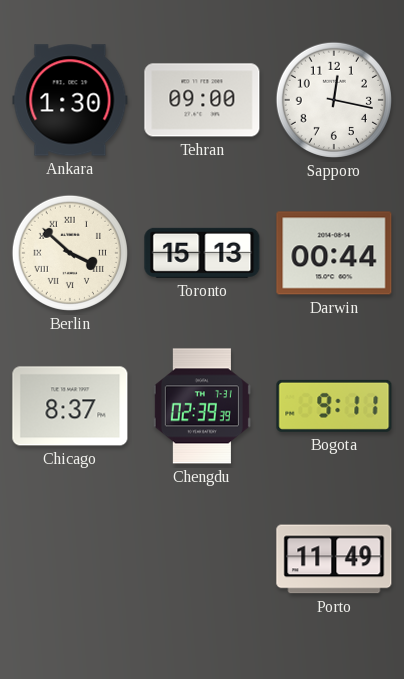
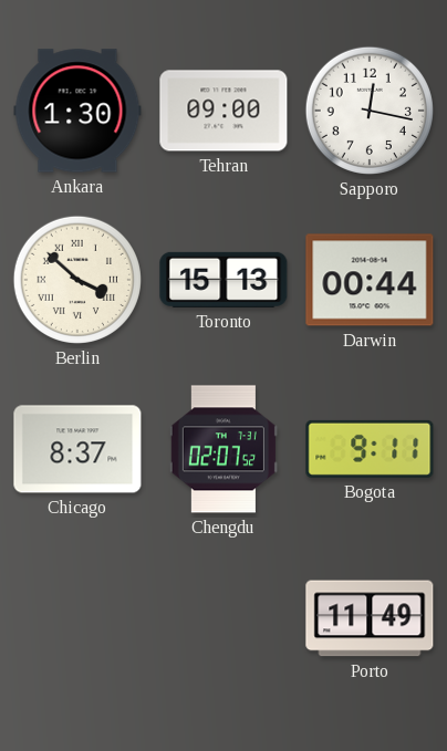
Chengdu: 02:39 -> 02:07 (224, 449)
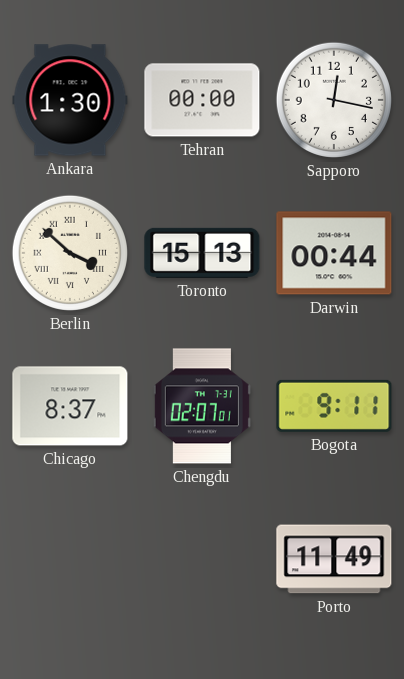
Tehran: 09:00 -> 00:00 (202, 100)
Chengdu: 02:07:52 -> 02:07:01 (202, 406)
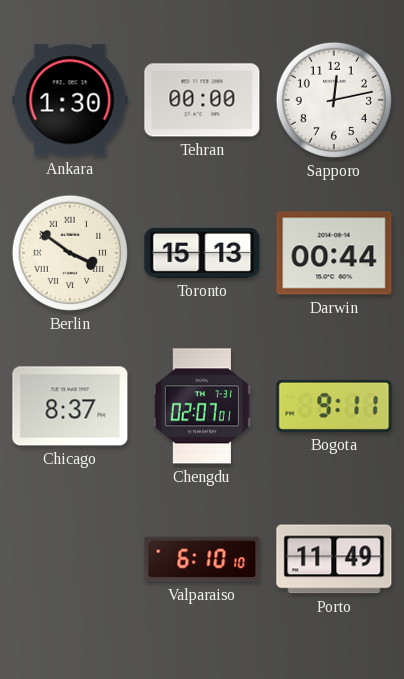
Sapporo: 12:17 -> 12:13 (334, 100)
Berlin: 3:52 -> 3:51 (70, 253)
Valparaiso: none -> 6:10 (202, 559)
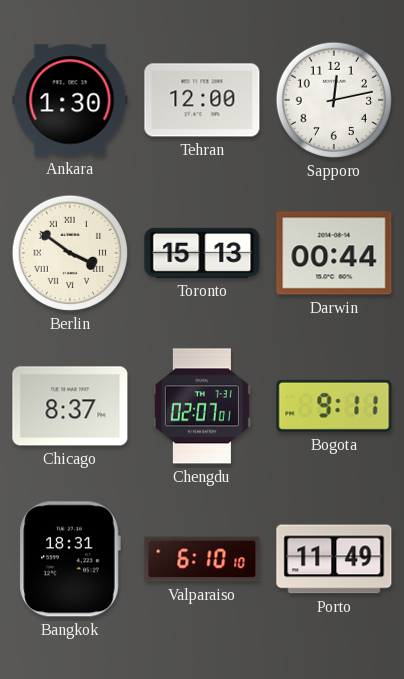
Tehran: 00:00 -> 12:00 (202, 100)
Bangkok: none -> 18:31 (70, 559)
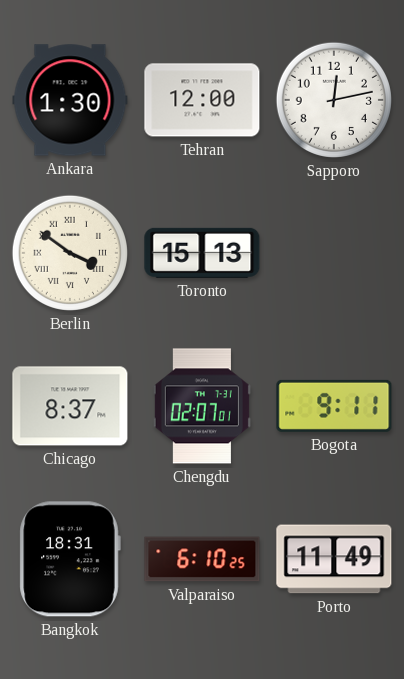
Darwin: 00:44 -> none (334, 253)
Valparaiso: 6:10:10 -> 6:10:25 (202, 559)
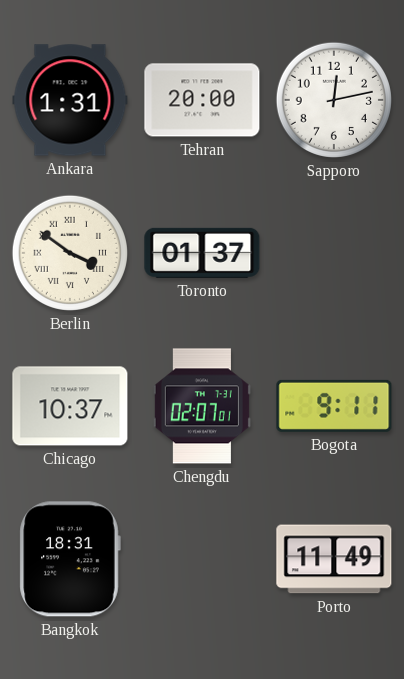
Ankara: 1:30 -> 1:31 (70, 100)
Tehran: 12:00 -> 20:00 (202, 100)
Toronto: 15:13 -> 01:37 (202, 253)
Chicago: 8:37 -> 10:37 (70, 406)
Valparaiso: 6:10 -> none (202, 559)
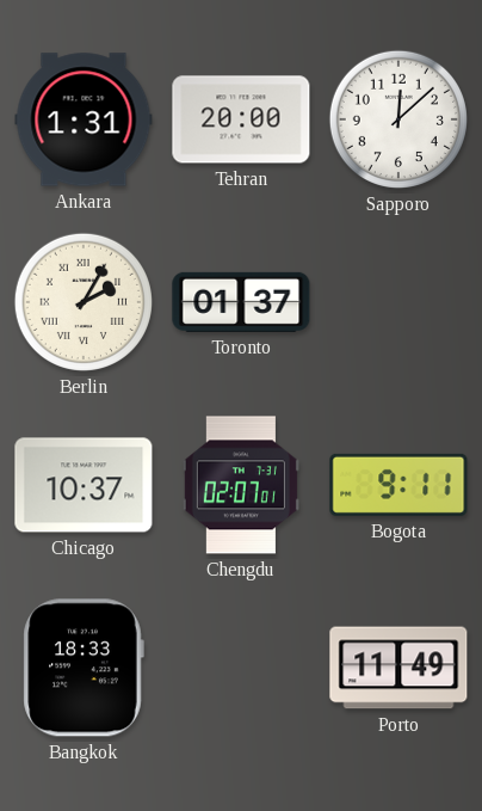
Sapporo: 12:13 -> 12:08 (398, 119)
Berlin: 3:51 -> 2:05 (84, 302)
Bangkok: 18:31 -> 18:33 (84, 668)
